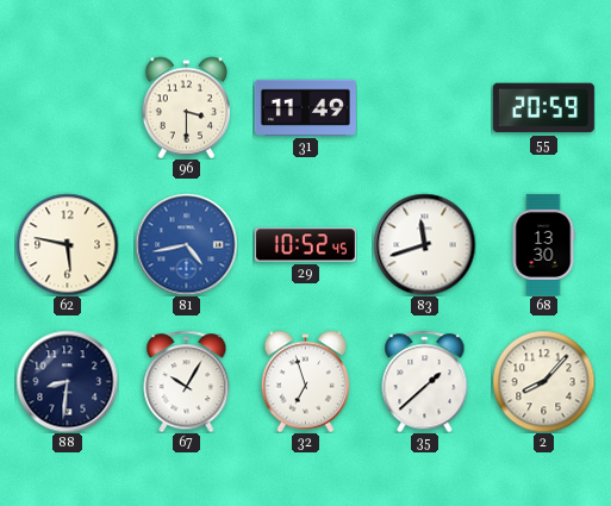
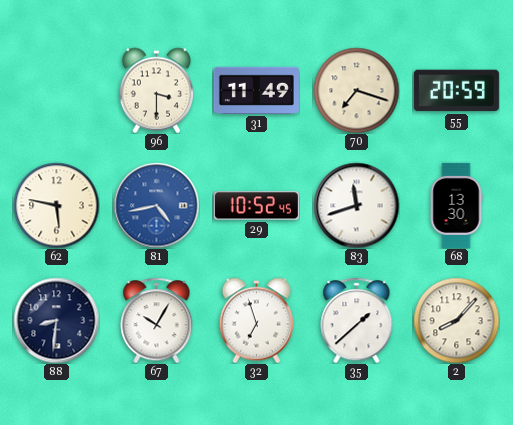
70: none -> 7:18 (356, 90)
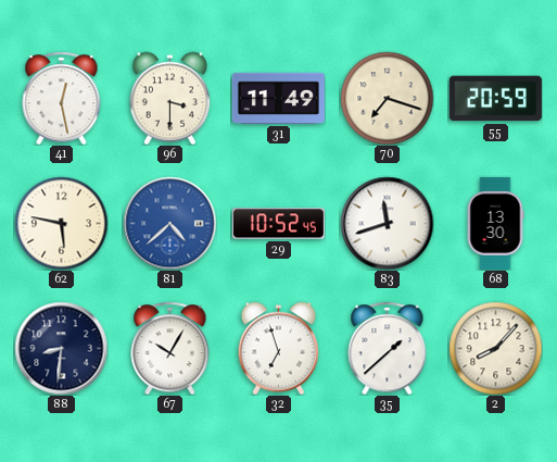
41: none -> 12:28 (62, 98)
81: 4:43 -> 4:38 (169, 223)
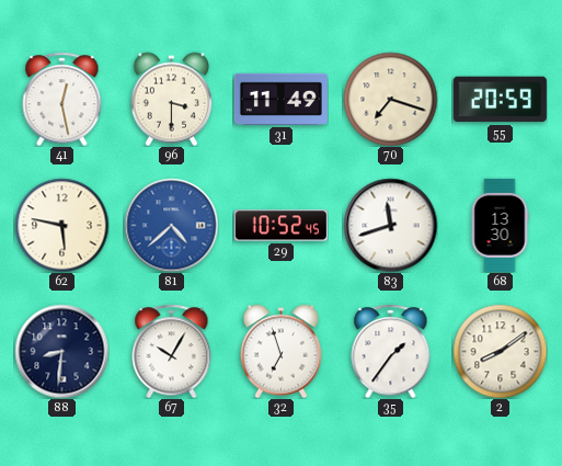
35: 1:38 -> 1:36 (391, 351)
2: 8:07 -> 8:09 (500, 351)
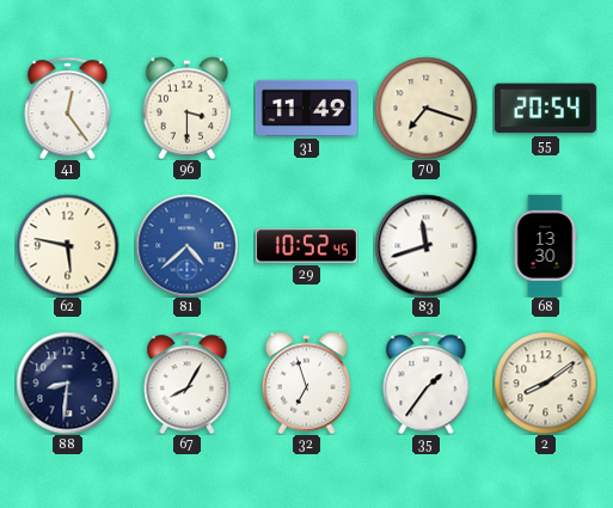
41: 12:28 -> 12:24 (68, 108)
55: 20:59 -> 20:54 (545, 109)
67: 10:05 -> 8:05 (188, 382)
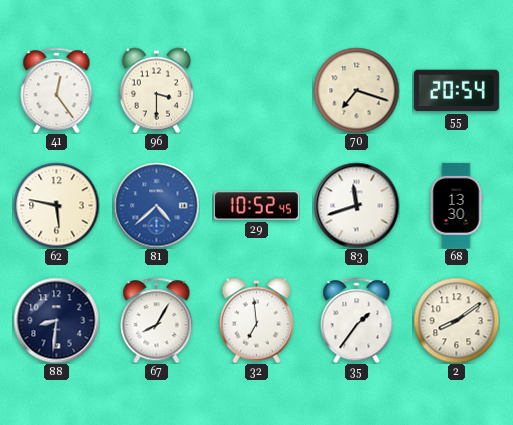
31: 11:49 -> none (306, 108)
32: 6:57 -> 6:59 (256, 320)
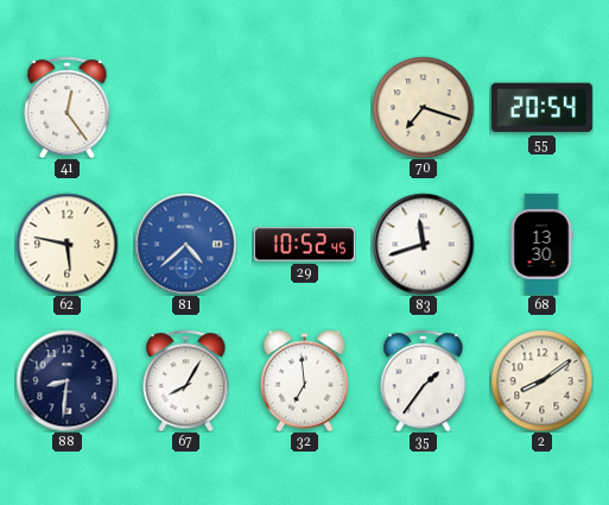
96: 3:30 -> none (156, 90)
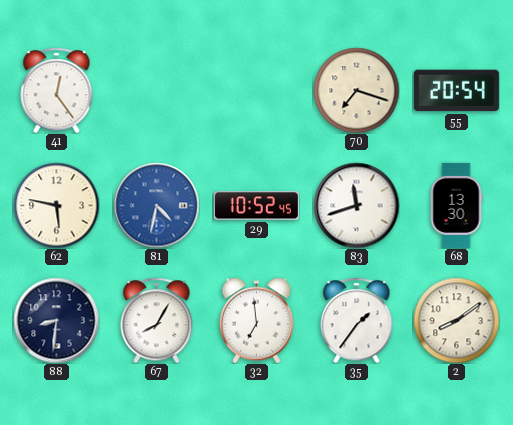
81: 4:38 -> 4:32 (156, 205)
